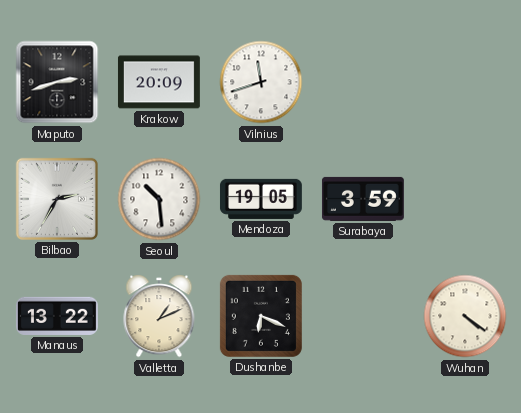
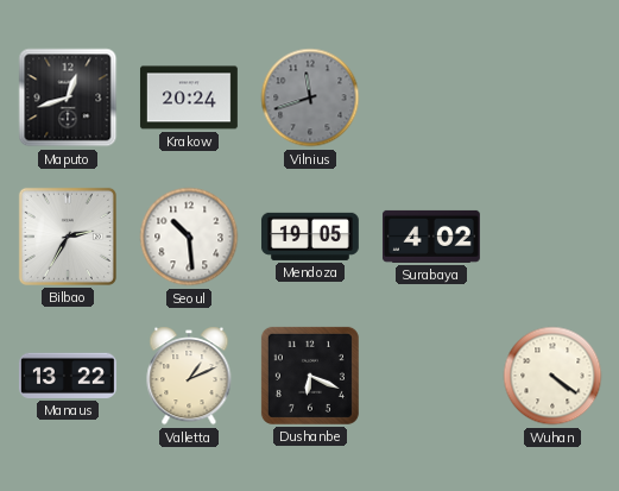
Maputo: 2:42 -> 12:42 (68, 97)
Krakow: 20:09 -> 20:24 (189, 97)
Vilnius dial: white -> grey (310, 97)
Surabaya: 3:59 -> 4:02 (431, 237)
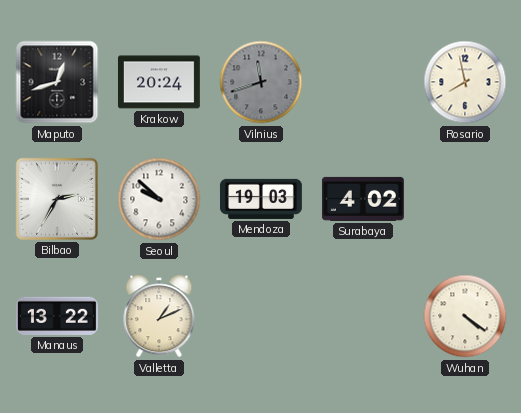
Rosario: none -> 7:58 (465, 82)
Seoul: 10:29 -> 9:52 (159, 199)
Mendoza: 19:05 -> 19:03 (261, 199)
Dushanbe: 6:19 -> none (310, 376)
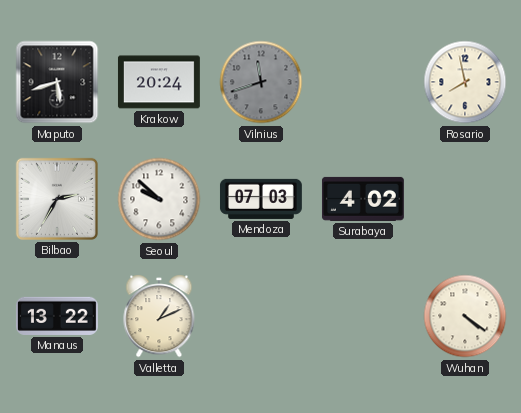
Maputo: 12:42 -> 5:42 (57, 82)
Mendoza: 19:03 -> 07:03 (261, 199)
